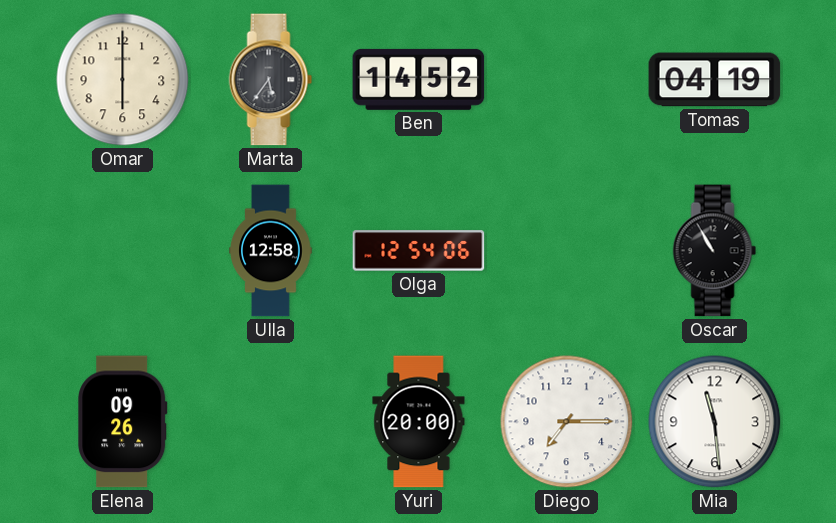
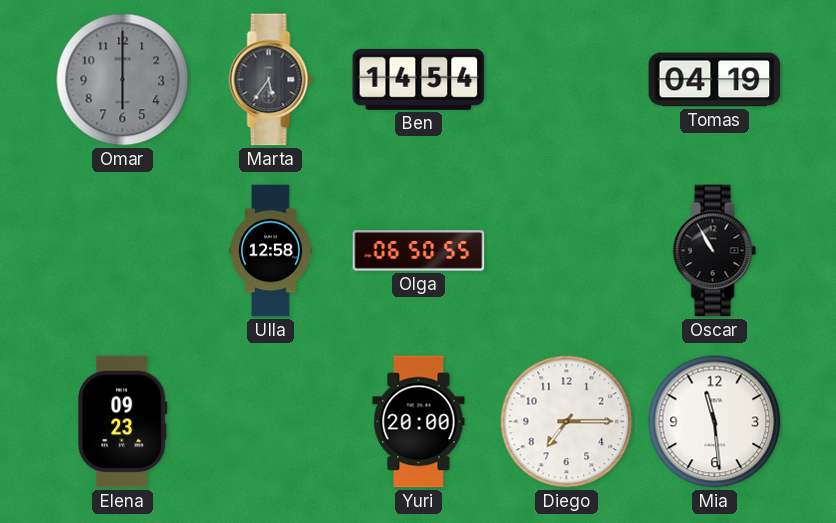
Omar dial: cream -> grey (123, 80)
Ben: 14:52 -> 14:54 (419, 79)
Olga: 12:54 -> 06:50 (419, 251)
Elena: 09:26 -> 09:23 (123, 422)
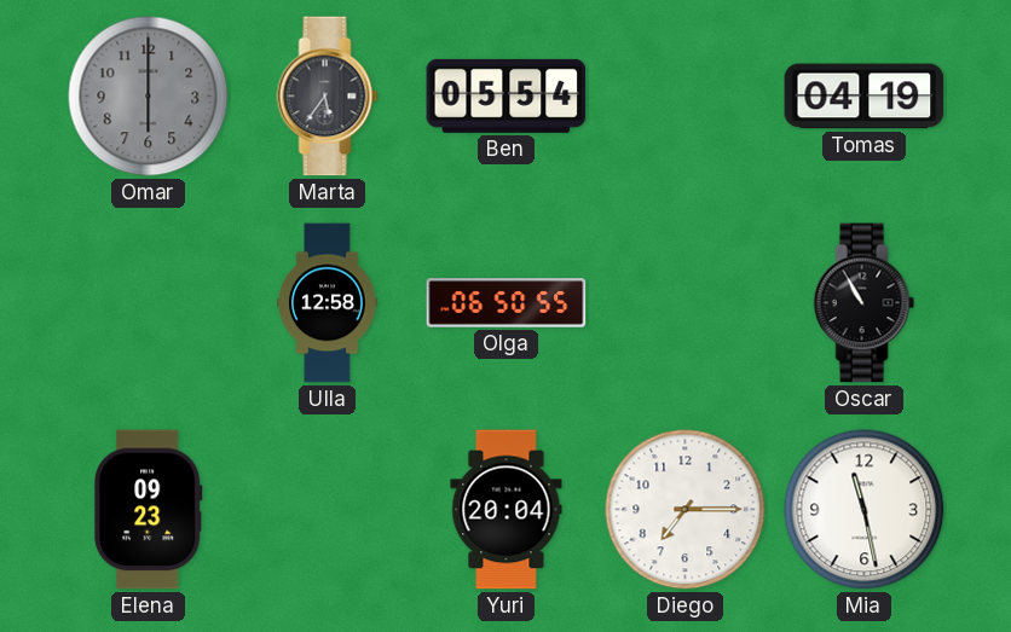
Ben: 14:54 -> 05:54 (507, 95)
Yuri: 20:00 -> 20:04 (507, 510)
Mia: 11:29 -> 11:28 (865, 510)
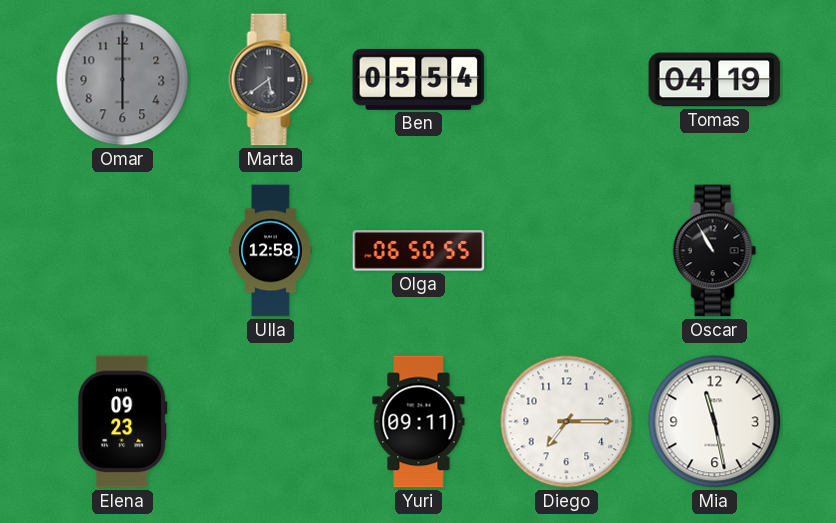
Marta: 5:36 -> 5:39 (271, 80)
Yuri: 20:04 -> 09:11 (419, 422)
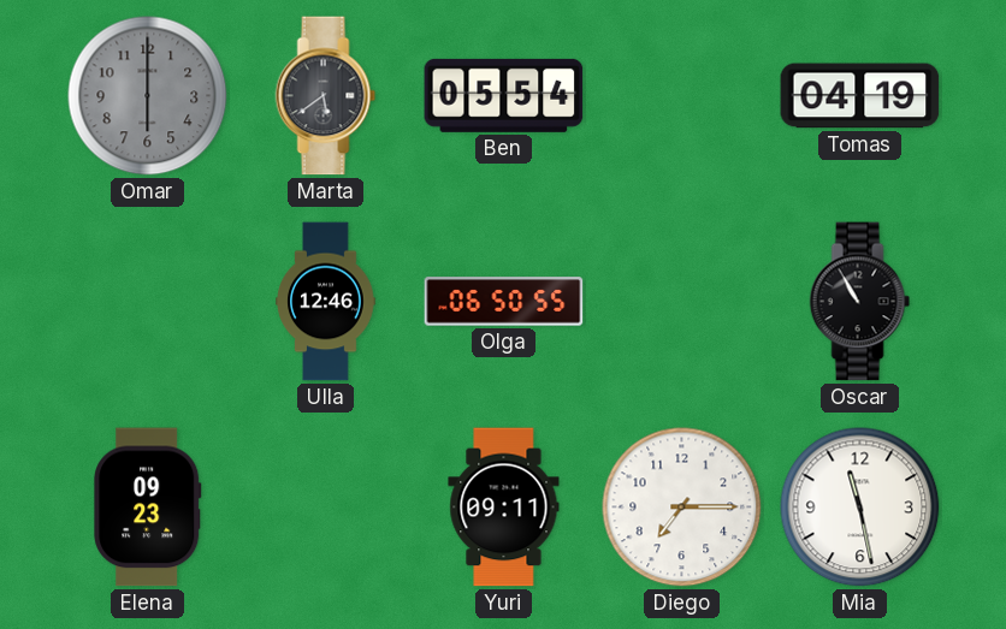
Ulla: 12:58 -> 12:46 (326, 302)
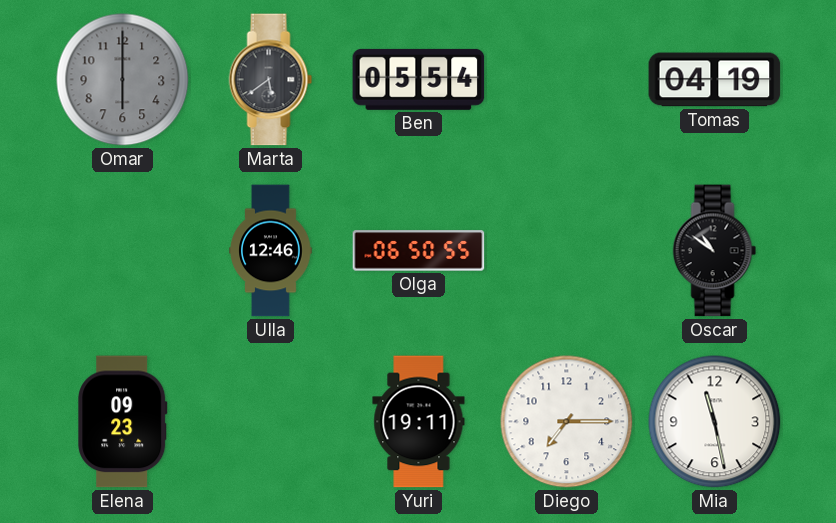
Oscar: 10:55 -> 10:51 (715, 251)
Yuri: 09:11 -> 19:11 (419, 422)
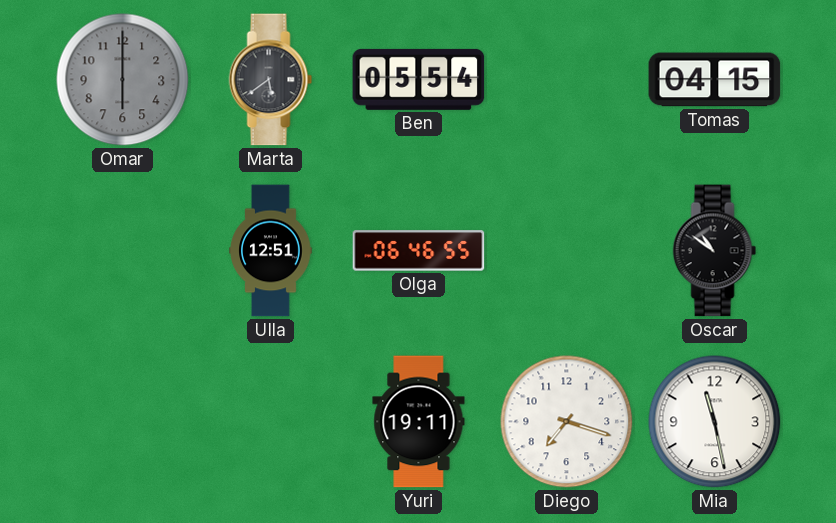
Tomas: 04:19 -> 04:15 (715, 80)
Ulla: 12:46 -> 12:51 (271, 251)
Olga: 06:50 -> 06:46 (419, 251)
Elena: 09:23 -> none (123, 422)
Diego: 7:15 -> 7:18 (567, 422)
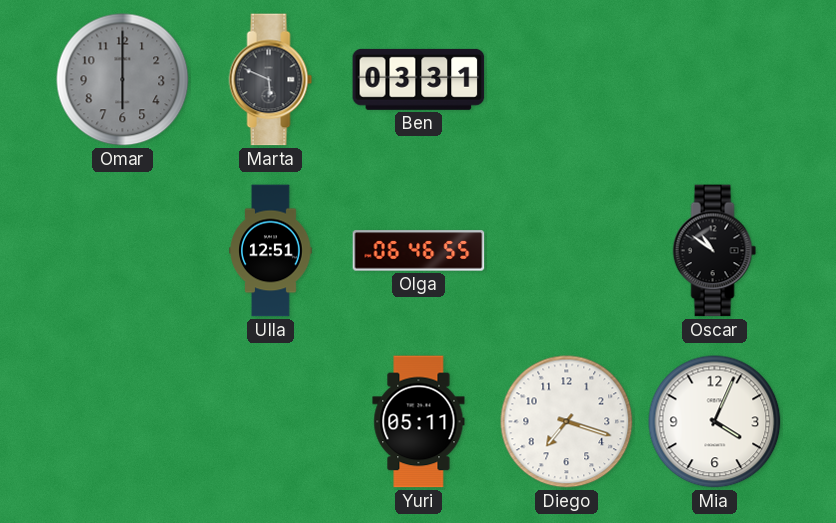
Marta: 5:39 -> 5:49 (271, 80)
Ben: 05:54 -> 03:31 (419, 79)
Tomas: 04:15 -> none (715, 80)
Yuri: 19:11 -> 05:11 (419, 422)
Mia: 11:28 -> 4:04 (715, 422)
